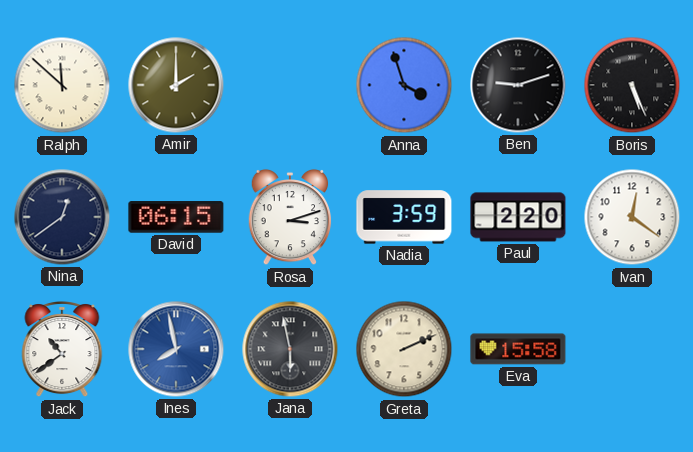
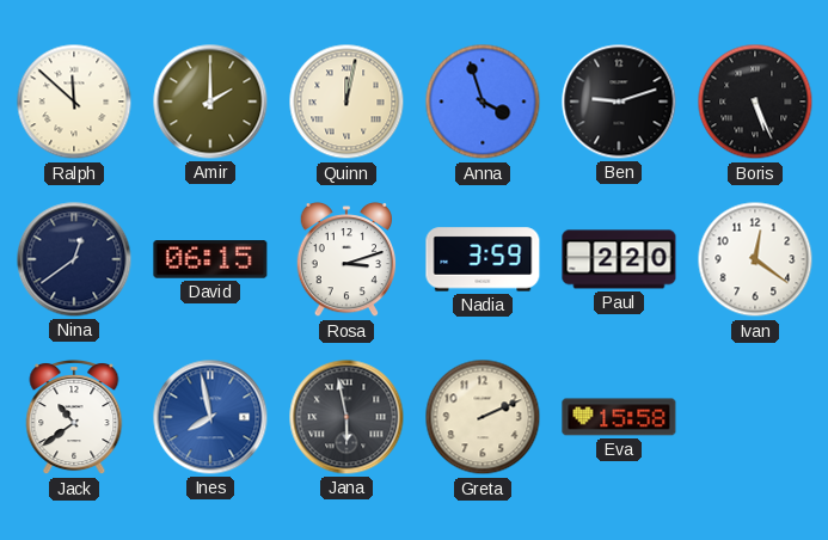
Quinn: none -> 12:02 (346, 102)
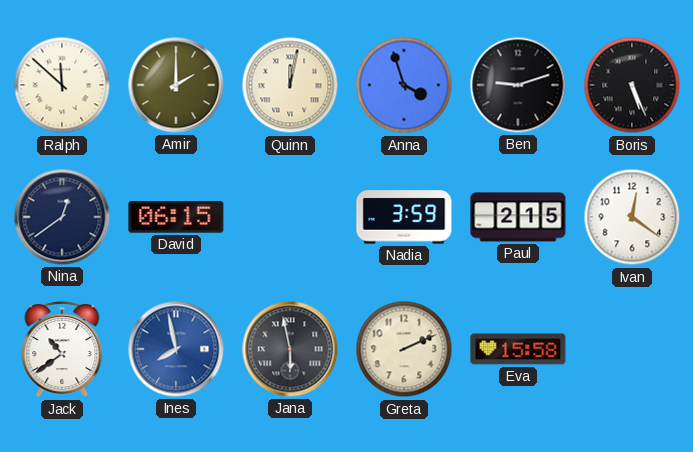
Rosa: 3:12 -> none (346, 259)
Paul: 2:20 -> 2:15 (518, 217)
